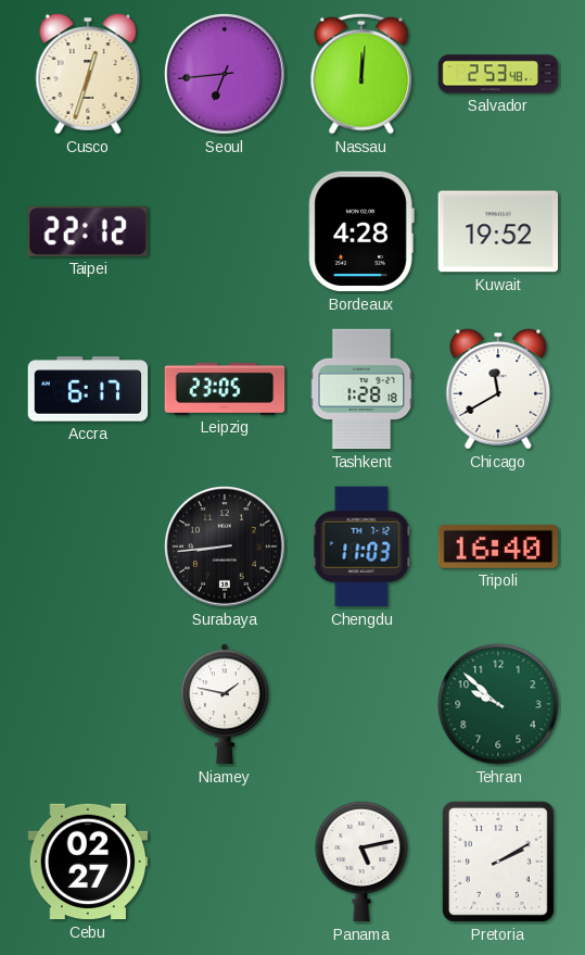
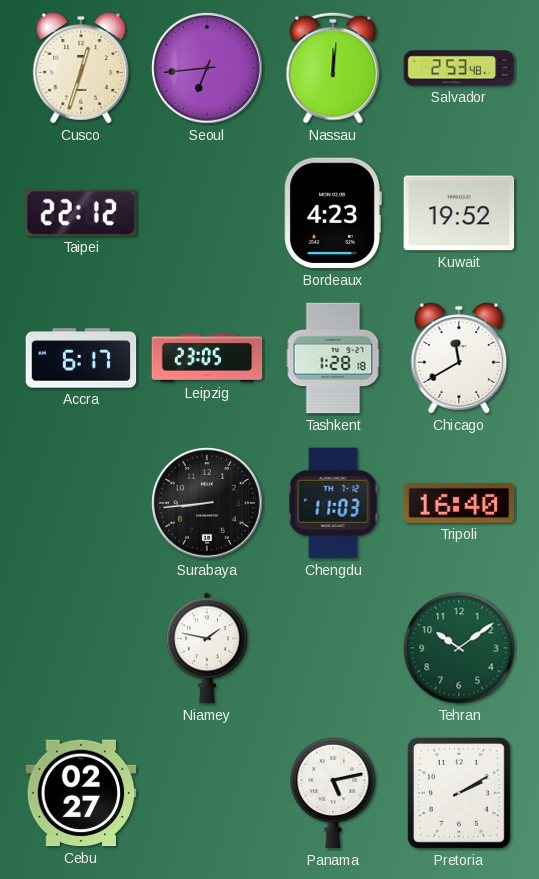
Bordeaux: 4:28 -> 4:23 (333, 213)
Tehran: 9:52 -> 10:09 (459, 648)
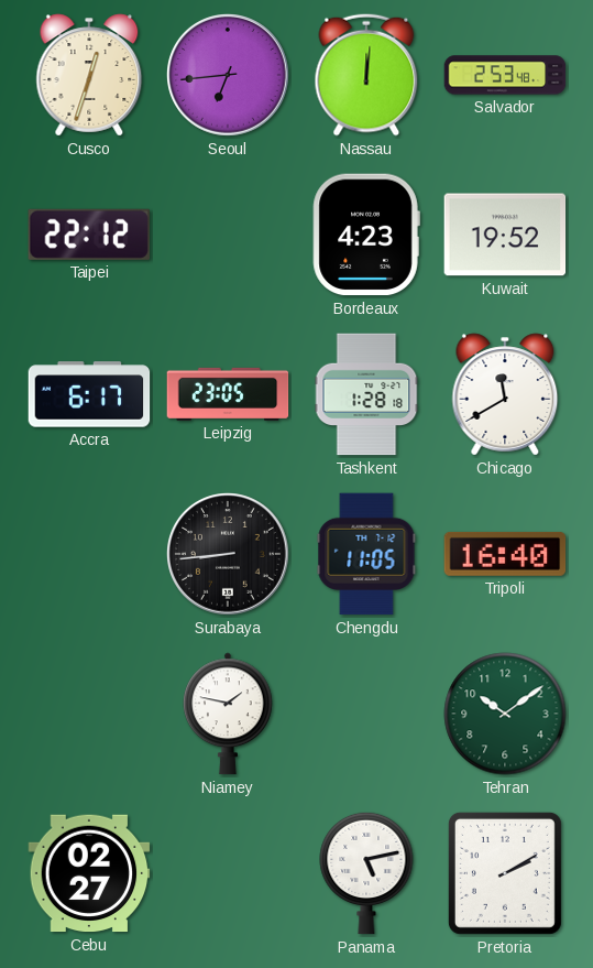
Chengdu: 11:03 -> 11:05 (366, 554)
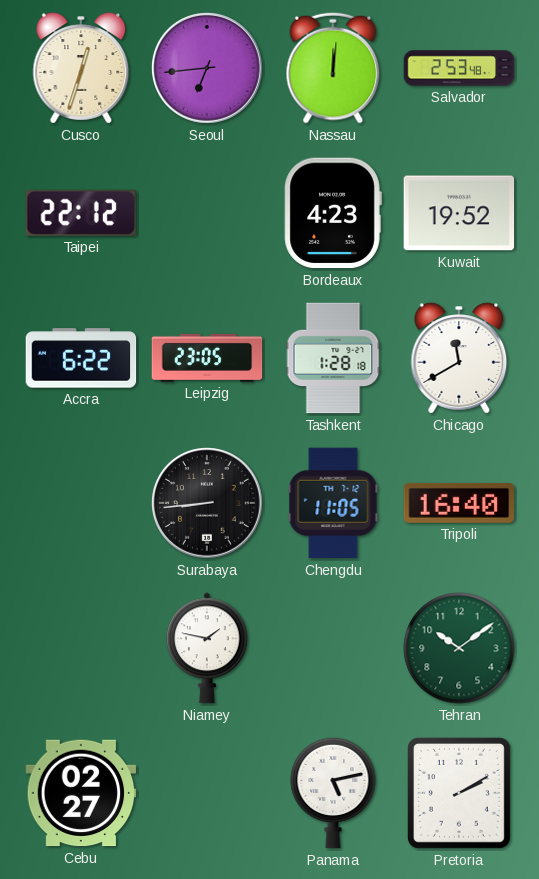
Accra: 6:17 -> 6:22 (81, 358)
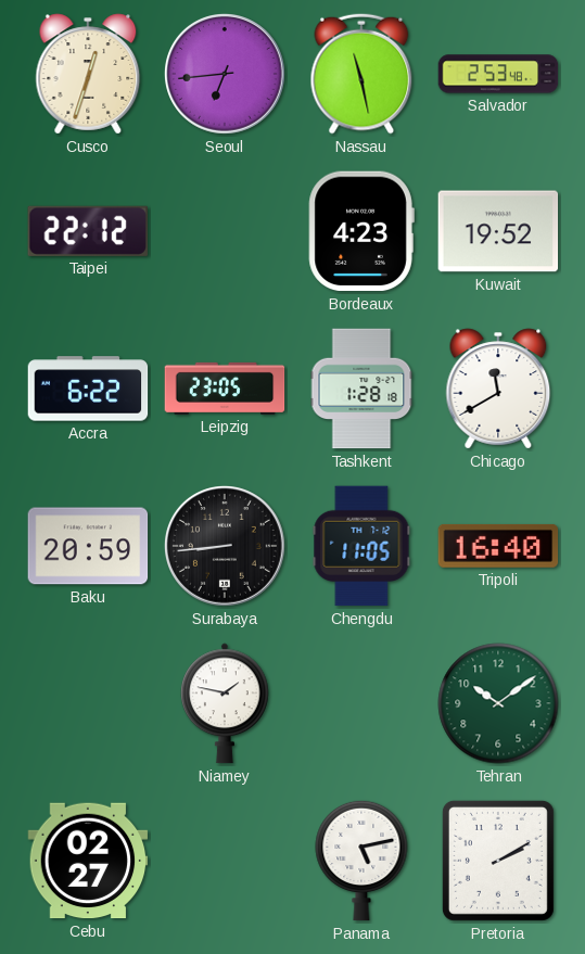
Nassau: 12:01 -> 11:28 (361, 74)
Baku: none -> 20:59 (88, 546)
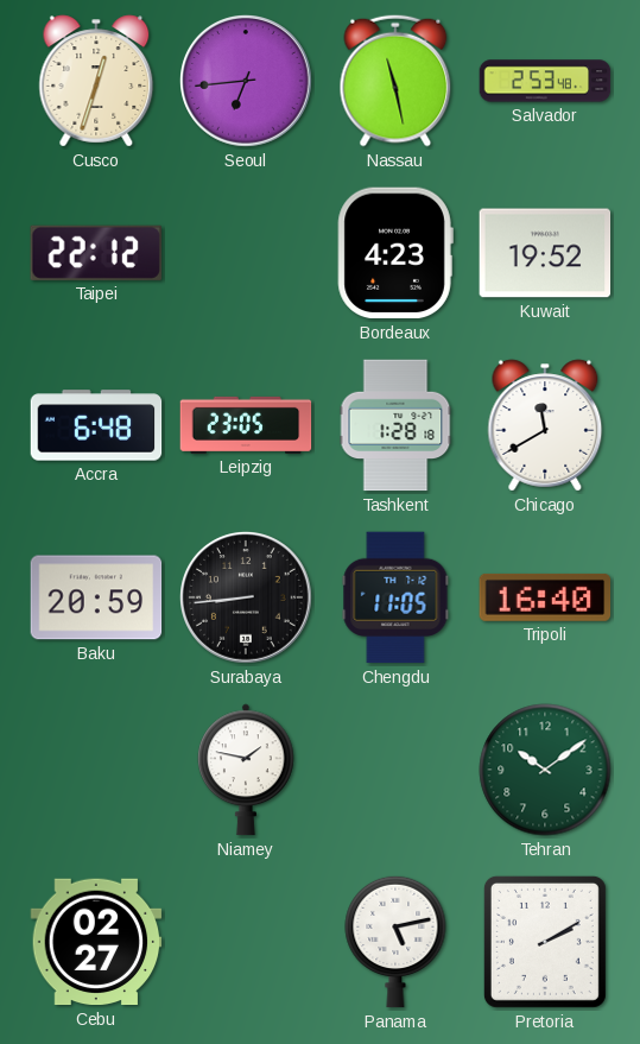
Accra: 6:22 -> 6:48 (96, 425)
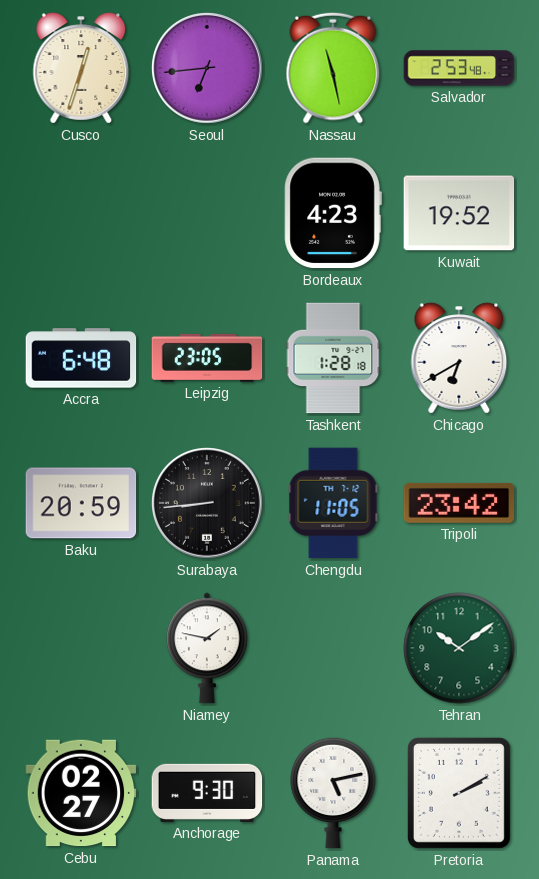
Taipei: 22:12 -> none (96, 253)
Chicago: 11:40 -> 6:40 (459, 358)
Tripoli: 16:40 -> 23:42 (459, 503)
Anchorage: none -> 9:30 (207, 793)
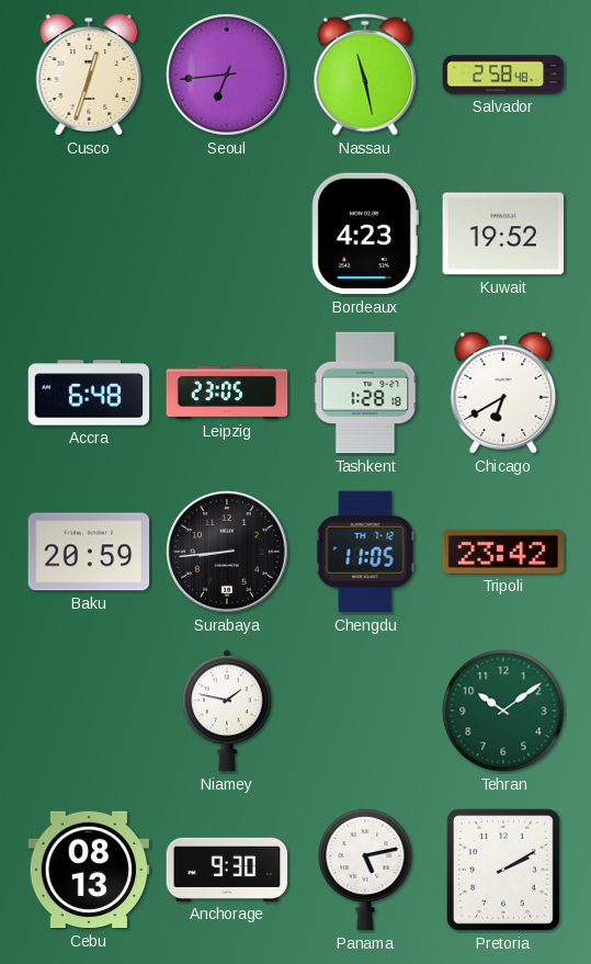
Salvador: 2:53 -> 2:58 (503, 75)
Cebu: 02:27 -> 08:13 (89, 870)
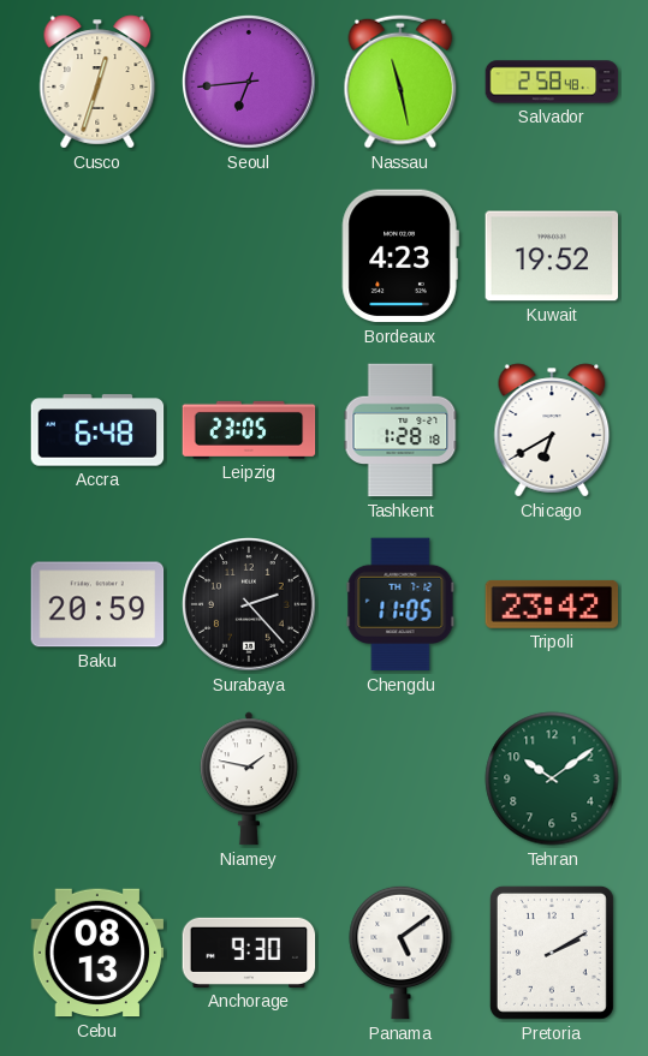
Surabaya: 8:44 -> 2:23 (250, 605)
Panama: 5:13 -> 5:09 (400, 953)
